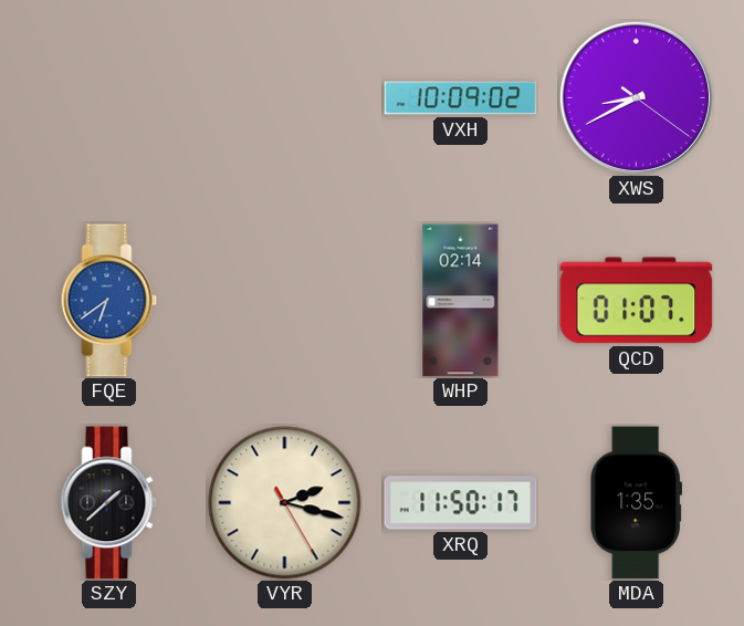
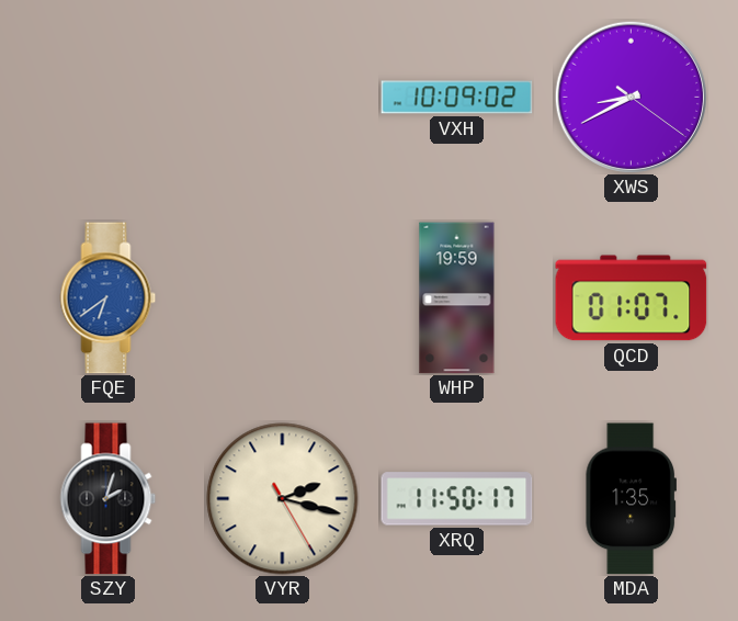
WHP: 02:14 -> 19:59 (457, 298)
SZY: 1:38 -> 2:03 (109, 499)
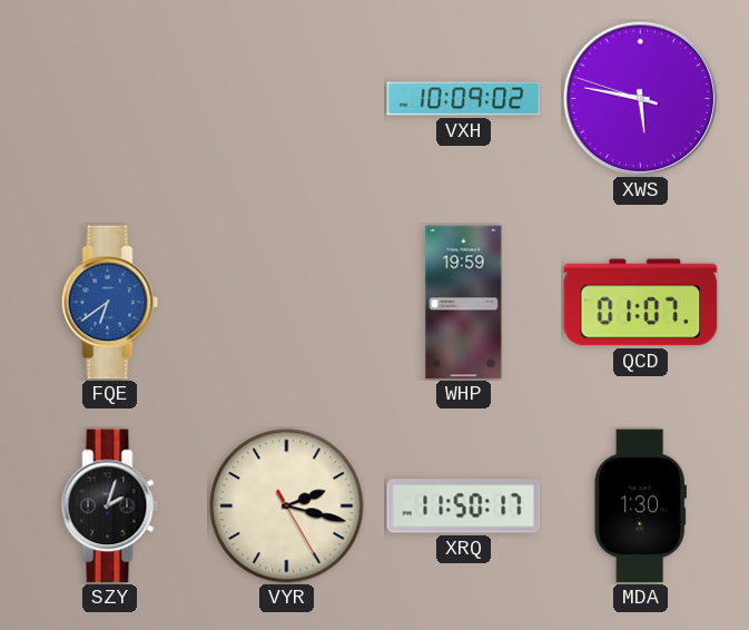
XWS: 8:40 -> 5:46 (640, 98)
MDA: 1:35 -> 1:30 (640, 506)
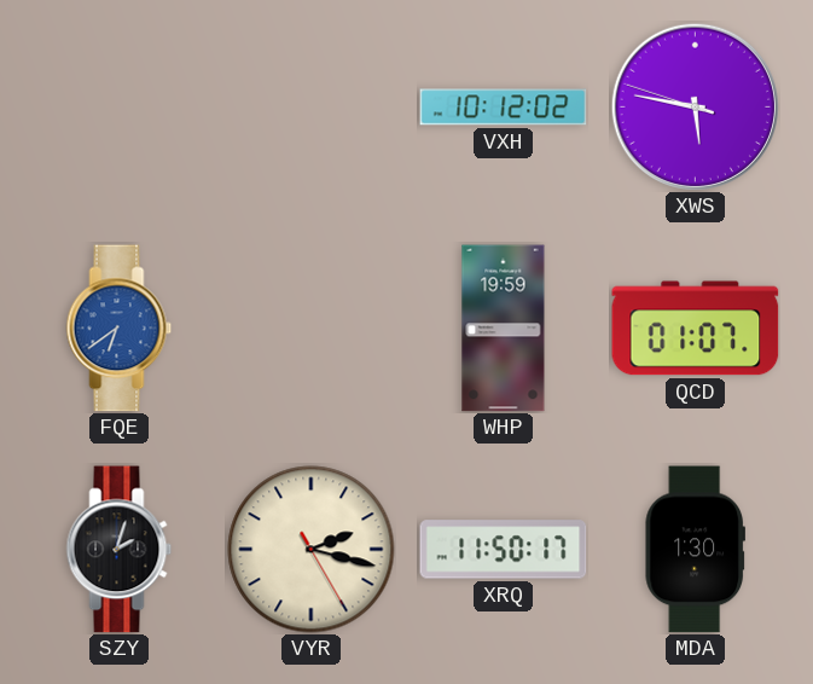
VXH: 10:09 -> 10:12 (504, 108)
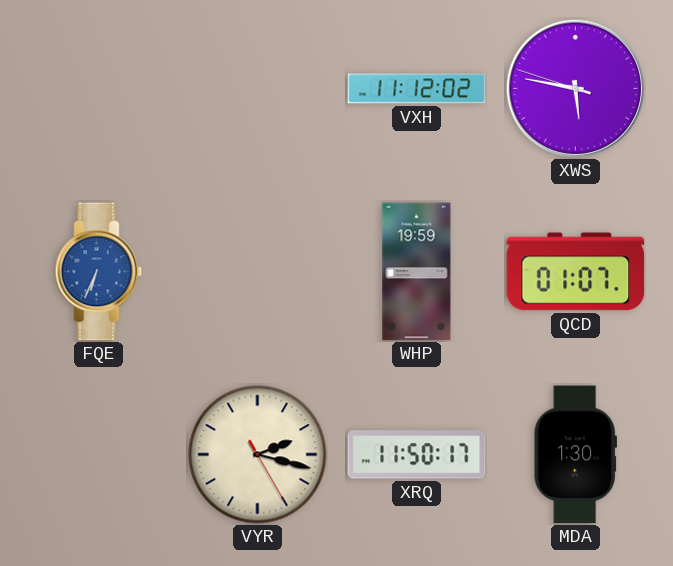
VXH: 10:12 -> 11:12 (417, 89)
FQE: 6:39 -> 6:34 (99, 272)
SZY: 2:03 -> none (120, 550)
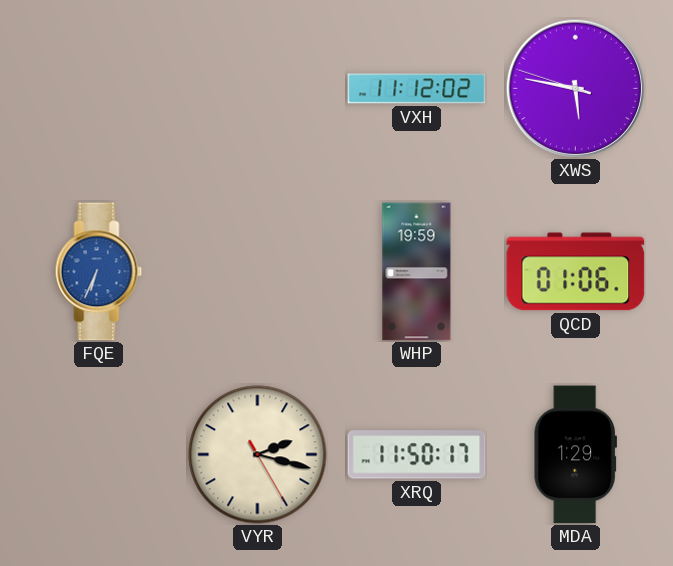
QCD: 01:07 -> 01:06 (576, 272)
MDA: 1:30 -> 1:29 (575, 455)
